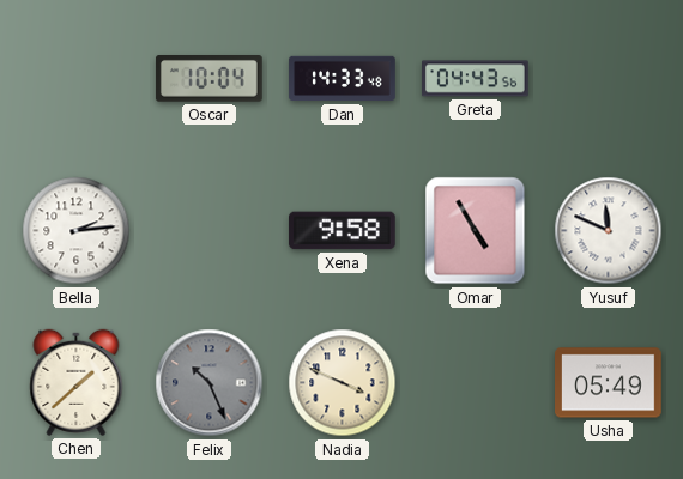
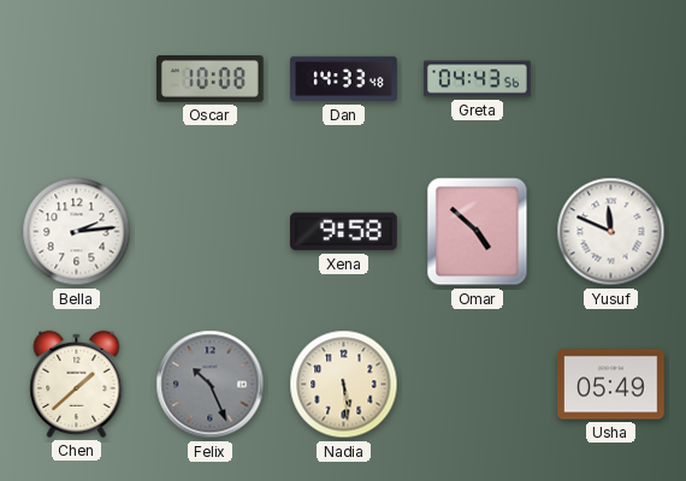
Oscar: 10:04 -> 10:08 (211, 79)
Omar: 4:55 -> 4:52 (478, 232)
Nadia: 3:49 -> 5:29 (344, 385)
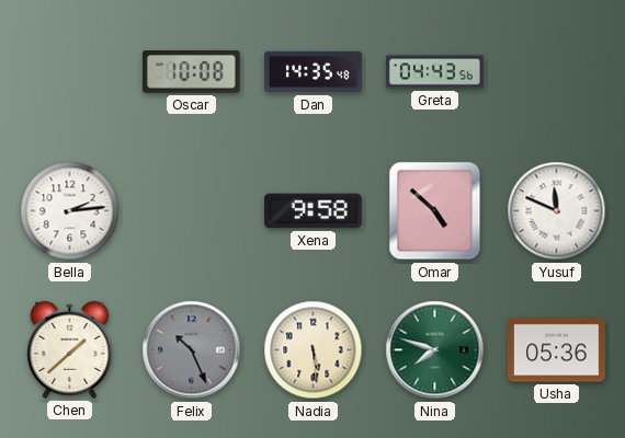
Dan: 14:33 -> 14:35 (314, 72)
Nina: none -> 7:48 (435, 350)
Usha: 05:49 -> 05:36 (557, 350)
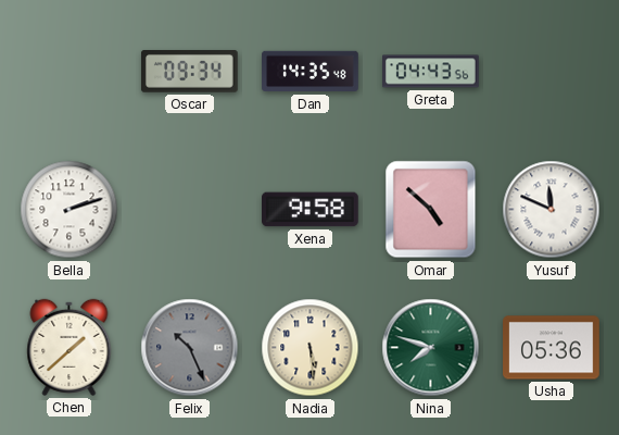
Oscar: 10:08 -> 09:34 (190, 72)
Bella: 2:14 -> 2:12 (70, 210)
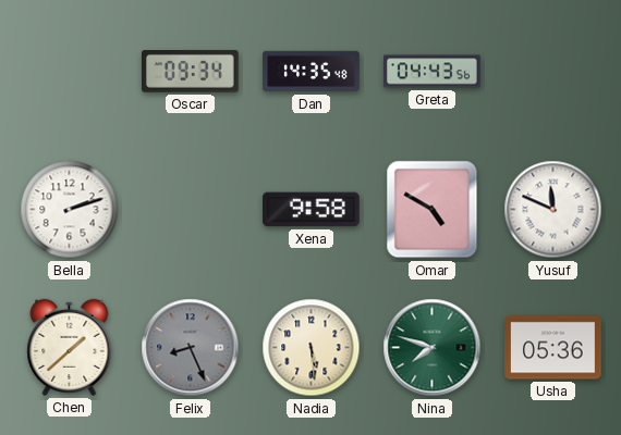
Omar: 4:52 -> 4:50 (433, 210)
Felix: 10:26 -> 8:26 (191, 348)
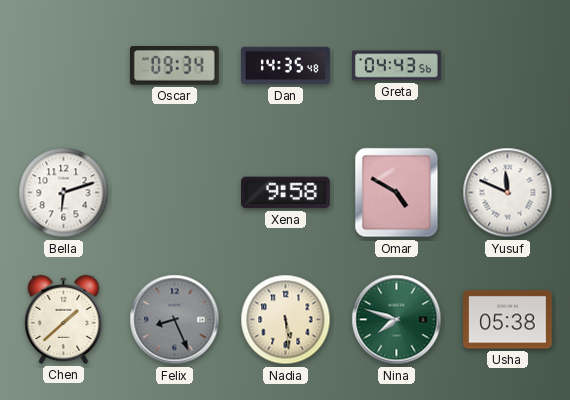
Bella: 2:12 -> 6:12 (64, 193)
Usha: 05:36 -> 05:38 (508, 320)
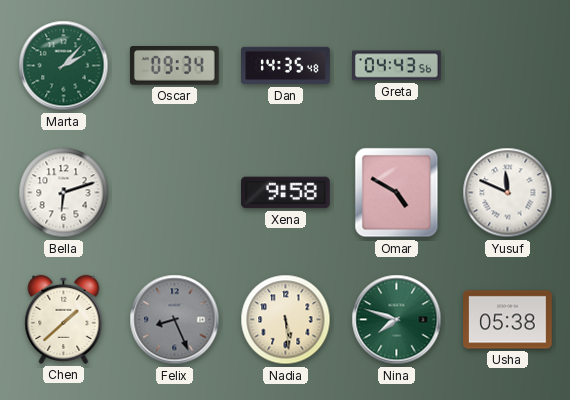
Marta: none -> 2:07 (64, 66)
